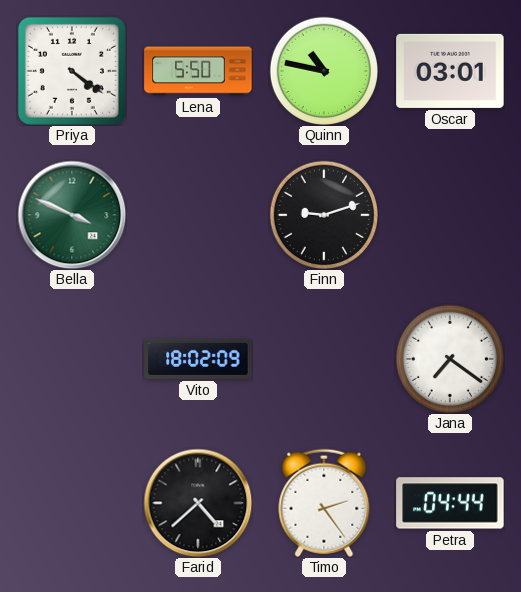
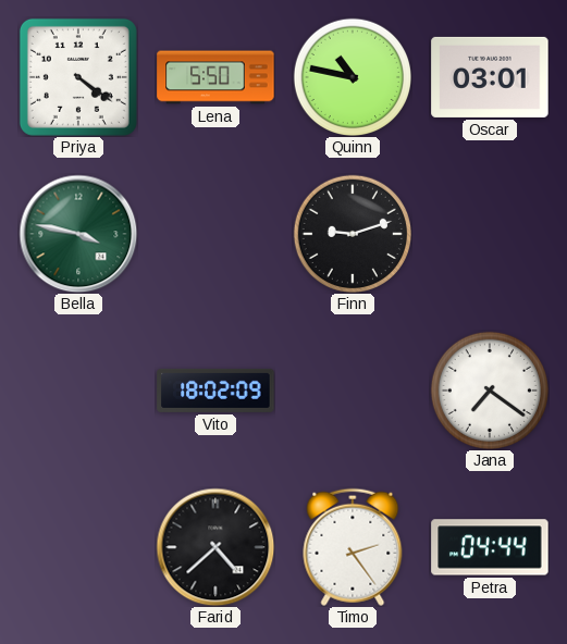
Bella: 3:49 -> 3:47 (78, 234)
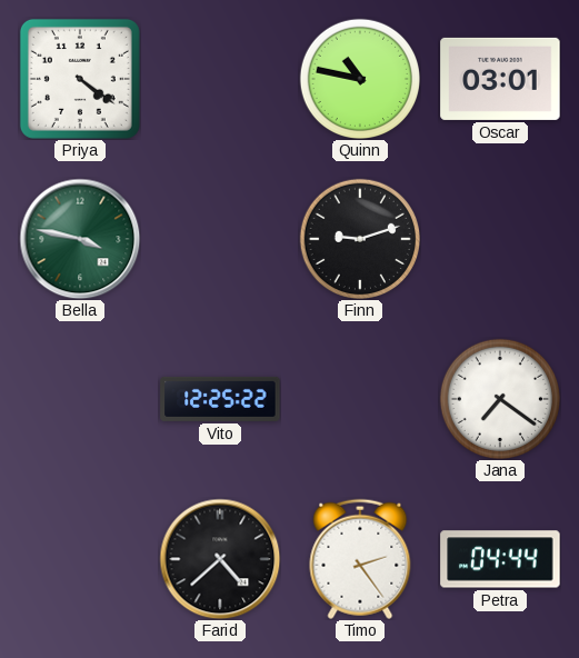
Lena: 5:50 -> none (215, 77)
Vito: 18:02 -> 12:25 (220, 399)
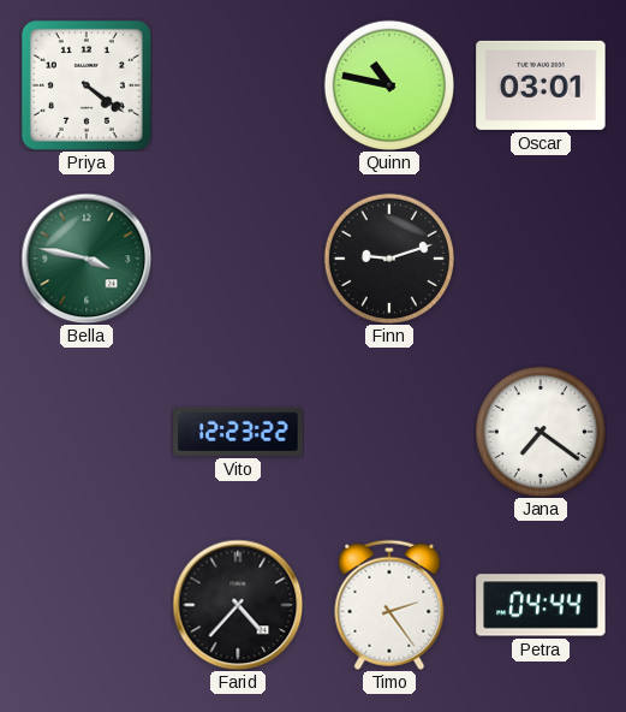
Vito: 12:25 -> 12:23 (238, 432)
Farid: 4:38 -> 4:37 (238, 605)
